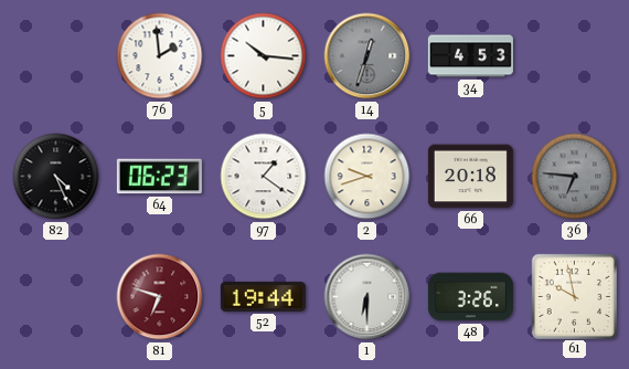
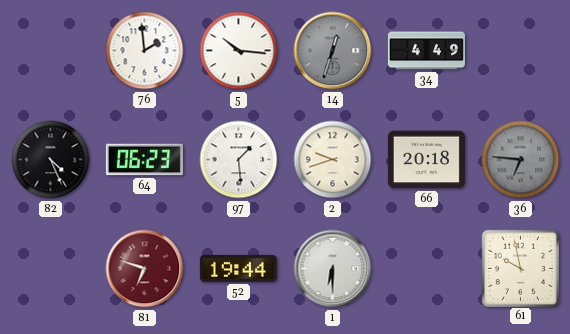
34: 4:53 -> 4:49 (426, 51)
97: 1:21 -> 1:29 (239, 160)
48: 3:26 -> none (470, 297)
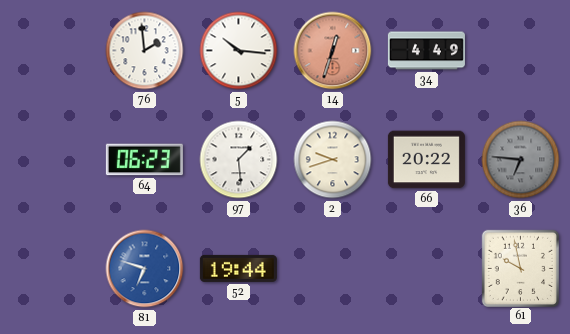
14 dial: grey -> salmon (333, 51)
82: 4:26 -> none (51, 160)
66: 20:18 -> 20:22 (426, 160)
81 dial: burgundy -> blue (145, 269)
1: 6:30 -> none (333, 269)
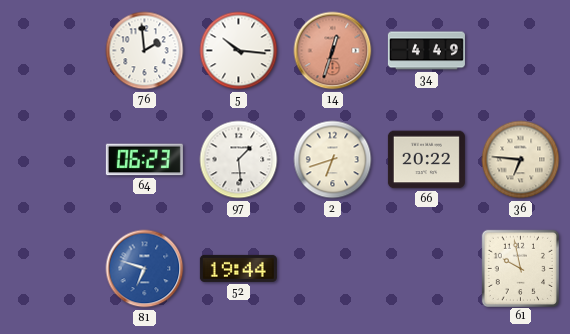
2: 9:42 -> 6:42 (333, 160)
36 dial: grey -> cream (521, 160)
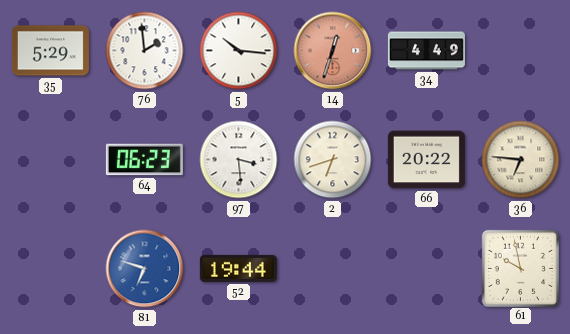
35: none -> 5:29 (50, 51)
97: 1:29 -> 3:29 (239, 160)
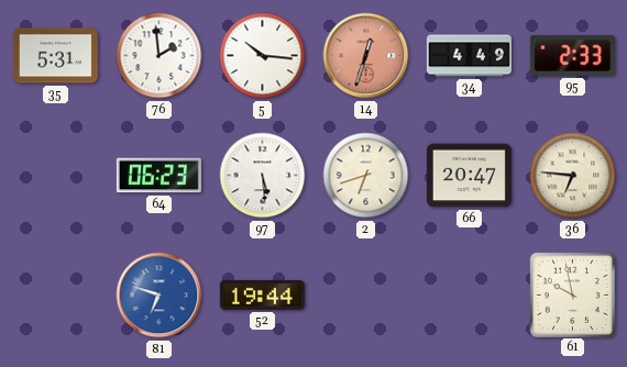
35: 5:29 -> 5:31 (55, 56)
95: none -> 2:33 (572, 55)
97: 3:29 -> 5:29 (263, 176)
66: 20:22 -> 20:47 (469, 176)
